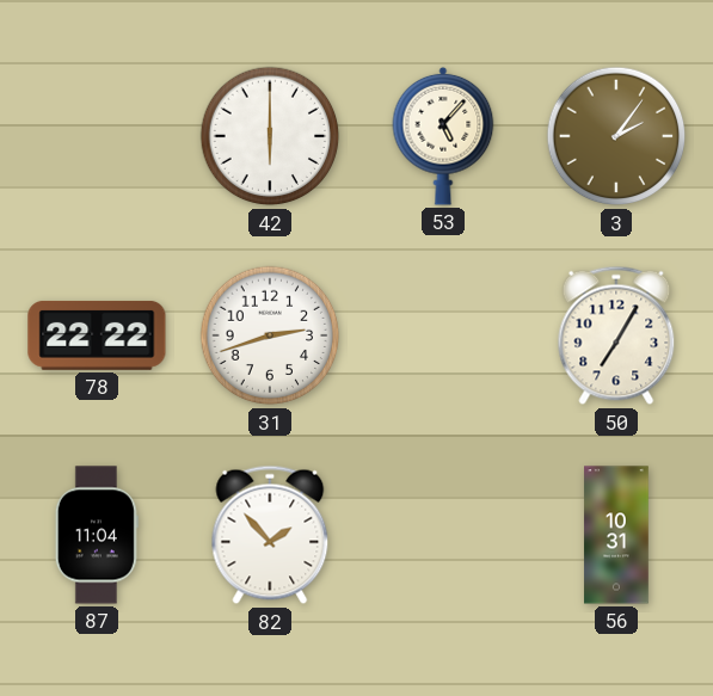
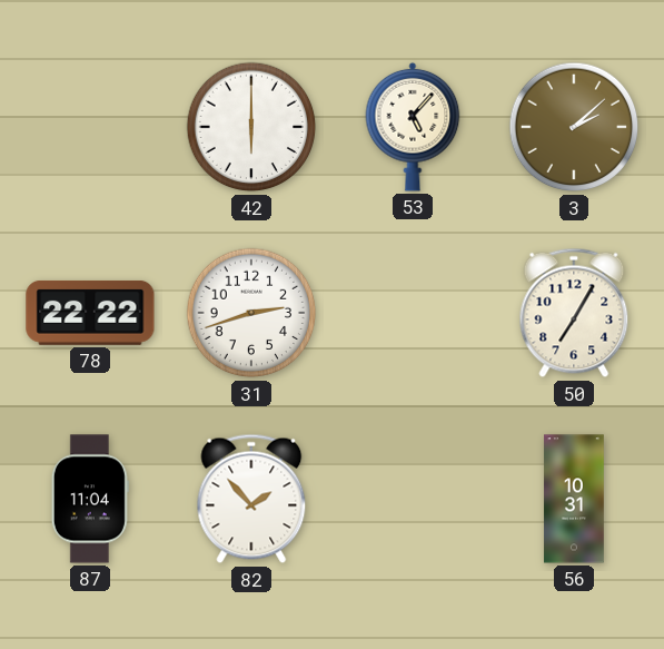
3: 2:06 -> 2:08 (574, 127)
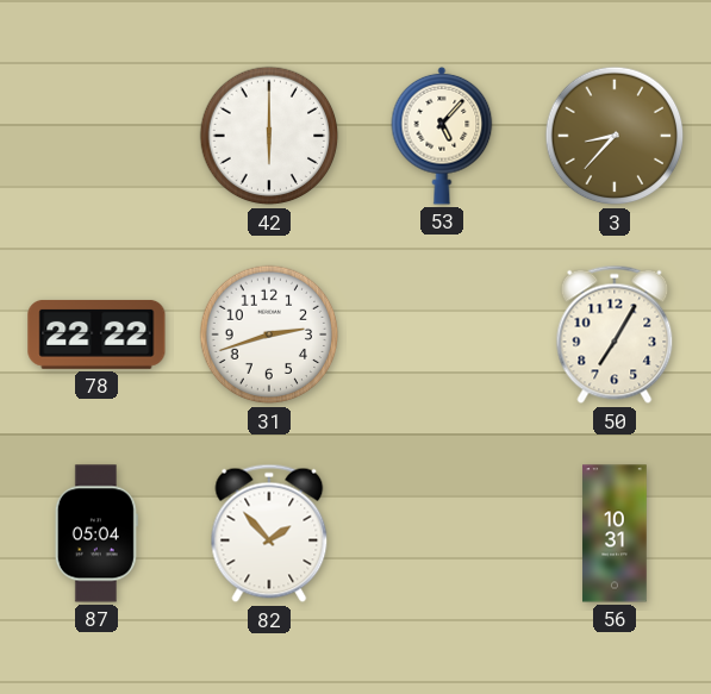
3: 2:08 -> 8:37 (615, 136)
87: 11:04 -> 05:04 (96, 533)
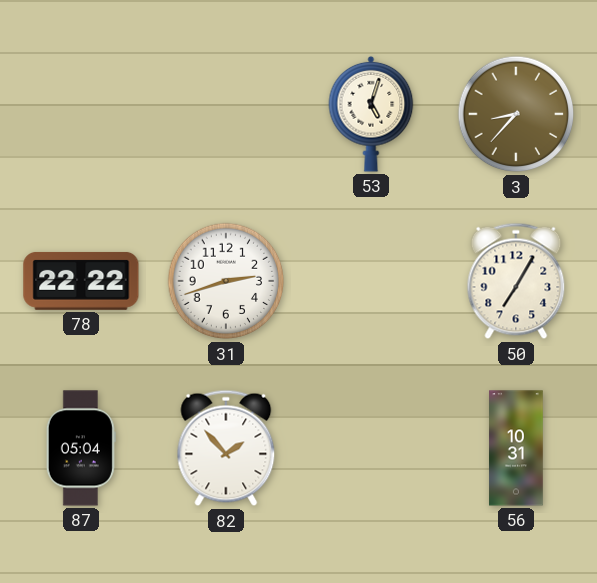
42: 6:00 -> none (269, 136)
53: 5:07 -> 5:03 (371, 114)
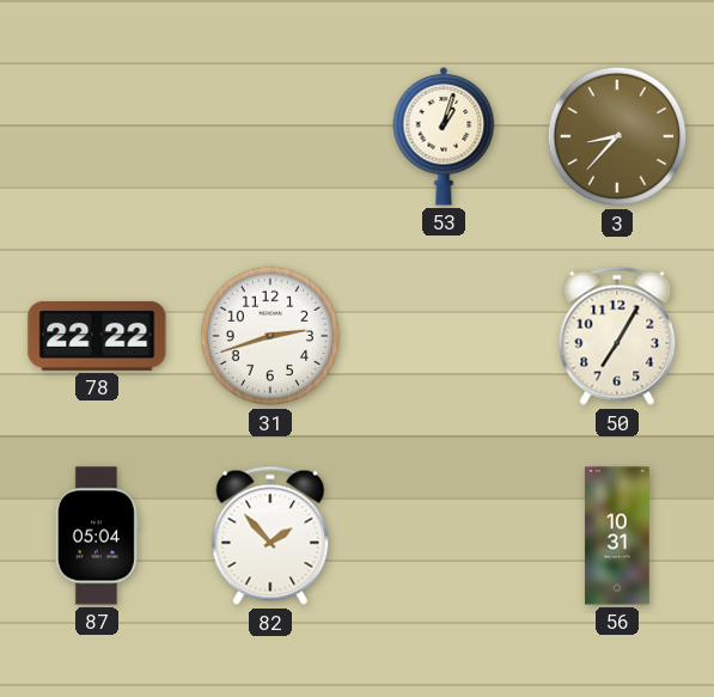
53: 5:03 -> 1:03 (444, 136)
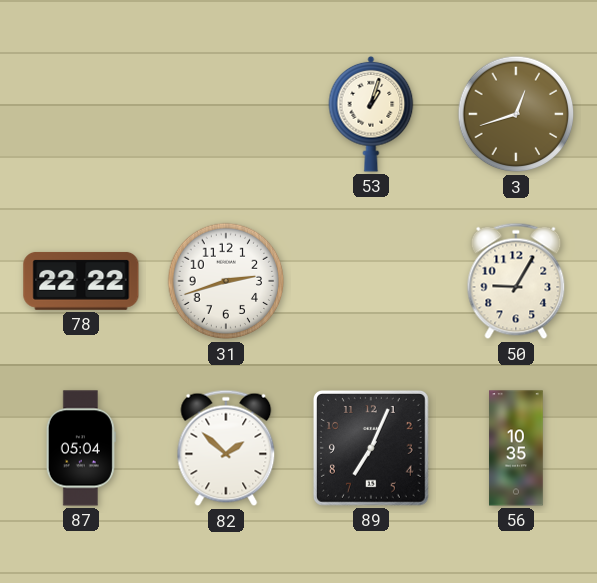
3: 8:37 -> 12:42 (516, 114)
50: 7:05 -> 9:05 (516, 281)
82: 1:53 -> 1:52 (226, 448)
89: none -> 7:04 (371, 448)
56: 10:31 -> 10:35 (516, 448)
